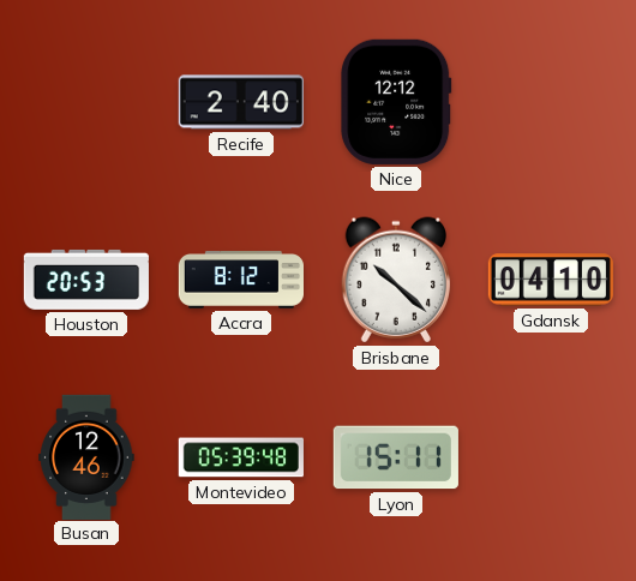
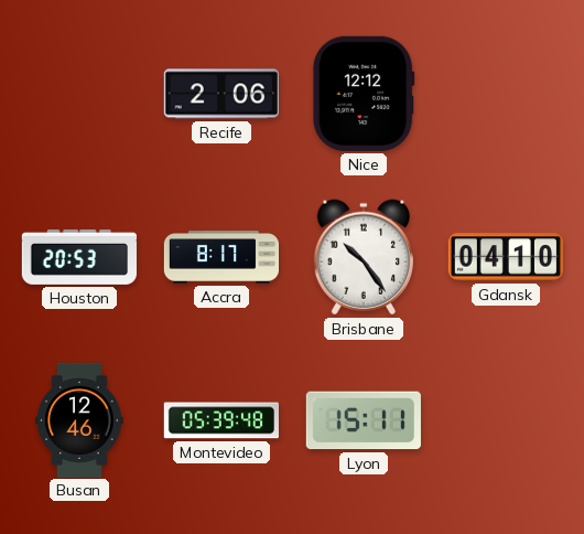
Recife: 2:40 -> 2:06 (221, 94)
Accra: 8:12 -> 8:17 (220, 257)
Brisbane: 10:22 -> 10:24 (363, 257)
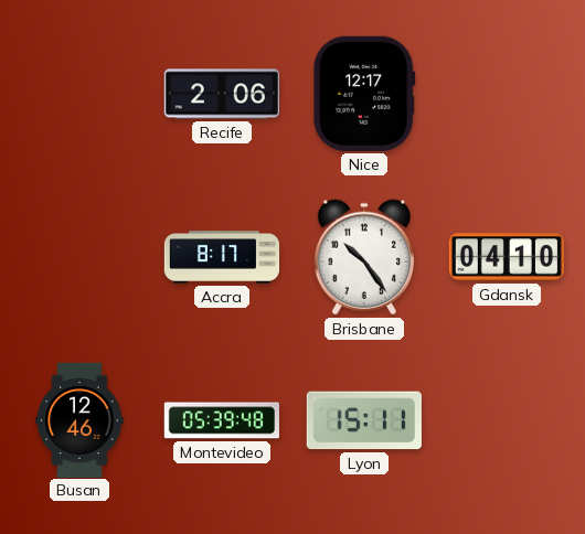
Nice: 12:12 -> 12:17 (364, 94)
Houston: 20:53 -> none (79, 257)
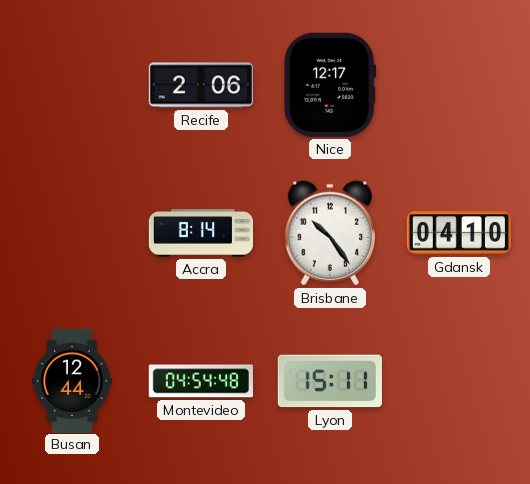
Accra: 8:17 -> 8:14 (200, 233)
Busan: 12:46 -> 12:44 (72, 380)
Montevideo: 05:39 -> 04:54 (201, 381)
